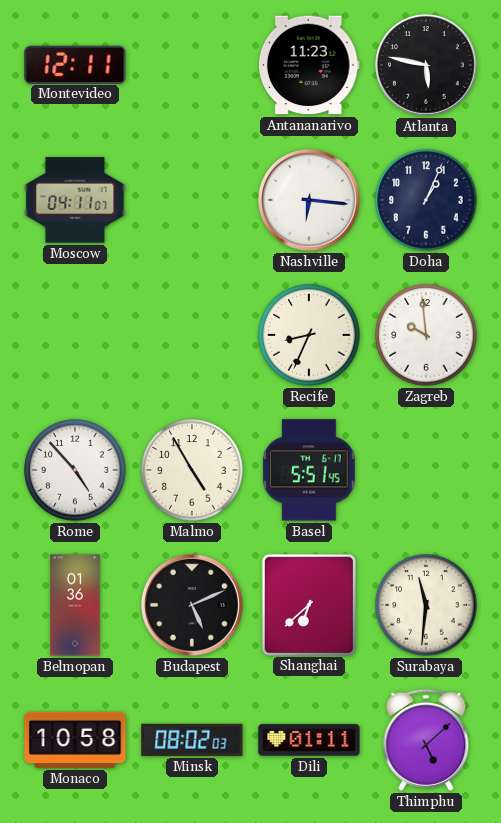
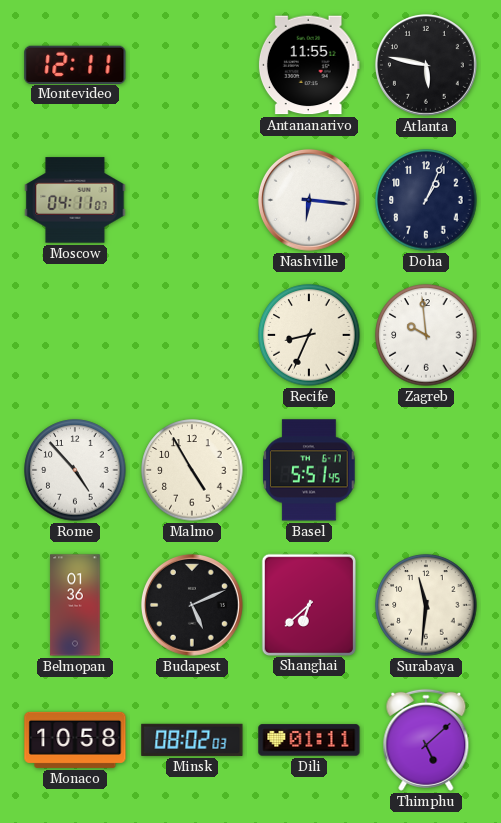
Antananarivo: 11:23 -> 11:55 (309, 65)
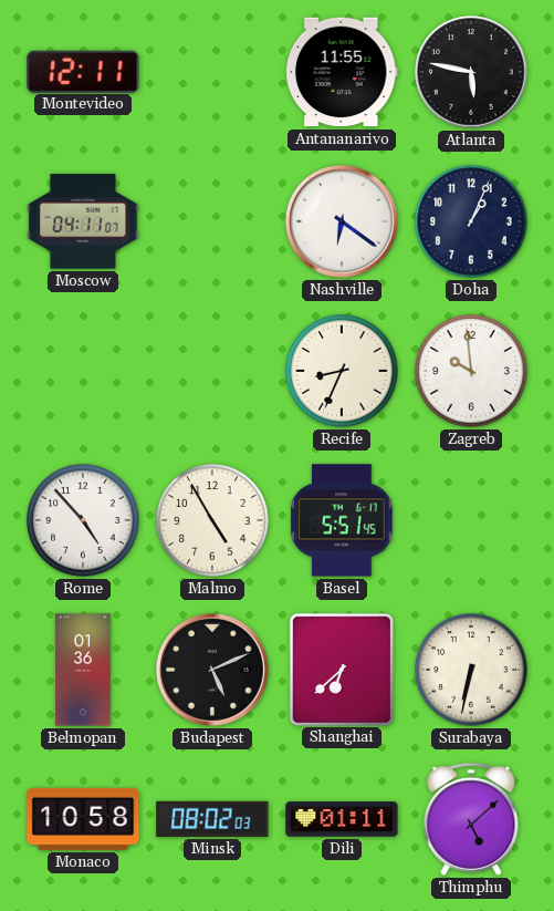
Nashville: 6:16 -> 6:21 (342, 221)
Surabaya: 11:31 -> 6:32 (471, 670)
